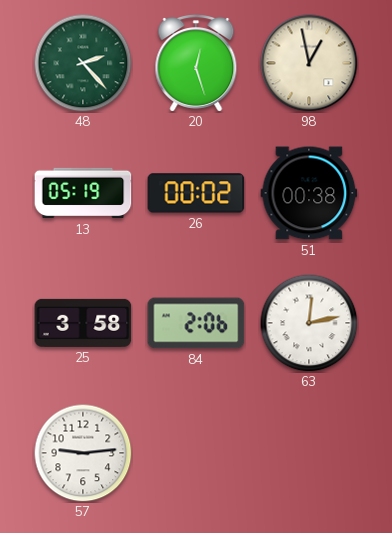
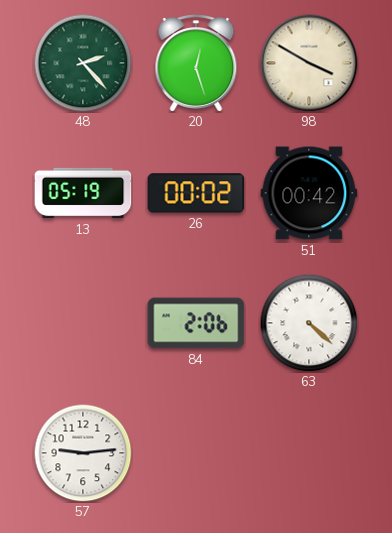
98: 12:58 -> 3:50 (309, 63)
51: 00:38 -> 00:42 (309, 193)
25: 3:58 -> none (83, 323)
63: 12:13 -> 4:22 (309, 323)
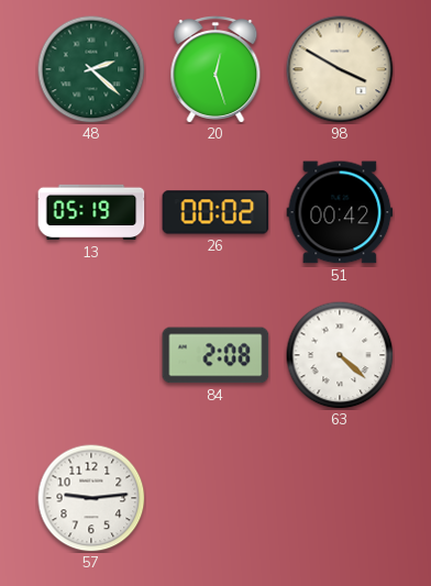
48: 2:23 -> 2:22 (91, 69)
84: 2:06 -> 2:08 (215, 355)
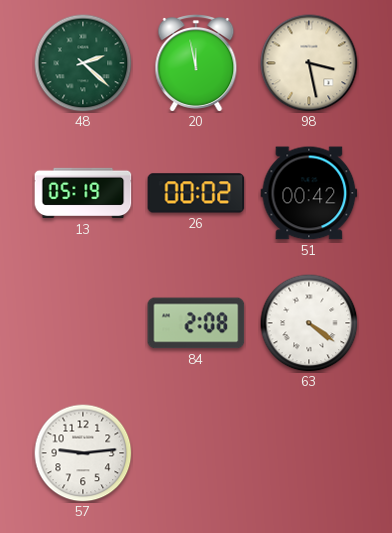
20: 12:27 -> 11:58 (196, 64)
98: 3:50 -> 3:28 (309, 63)
63: 4:22 -> 4:21 (309, 323)
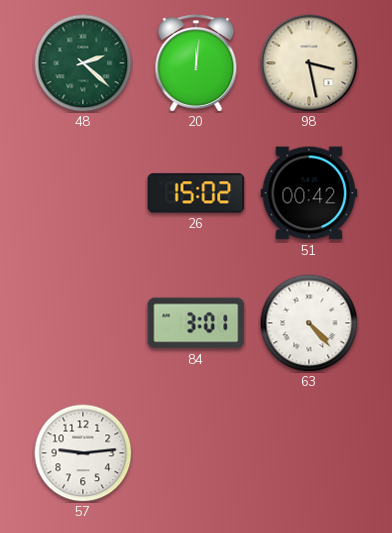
20: 11:58 -> 12:01 (196, 64)
13: 05:19 -> none (83, 193)
26: 00:02 -> 15:02 (196, 193)
84: 2:08 -> 3:01 (196, 323)
63: 4:21 -> 4:23 (309, 323)
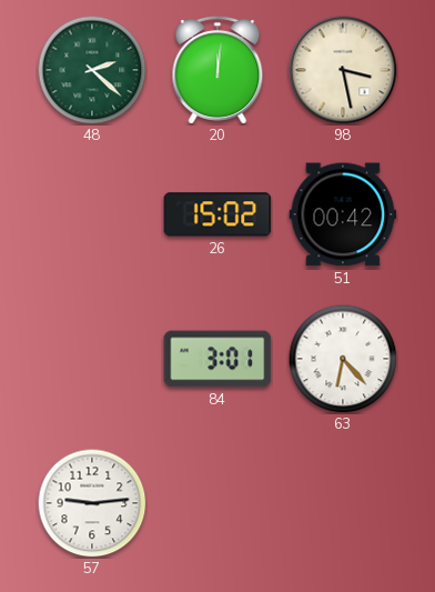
63: 4:23 -> 6:23 (343, 359)
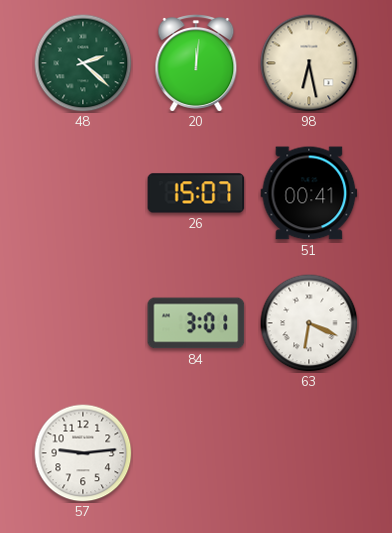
98: 3:28 -> 6:28 (309, 63)
26: 15:02 -> 15:07 (196, 193)
51: 00:42 -> 00:41 (309, 193)
63: 6:23 -> 6:19 (309, 323)
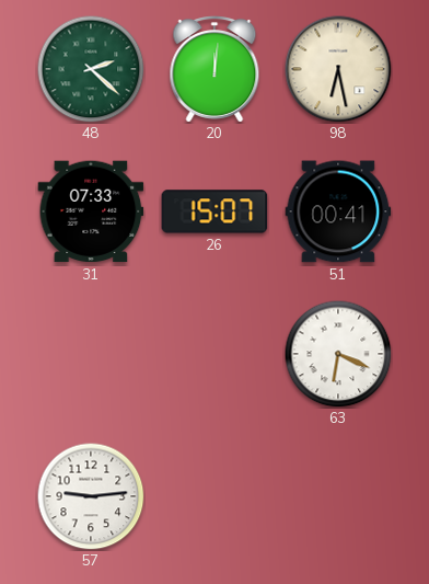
31: none -> 07:33 (91, 211)
84: 3:01 -> none (196, 323)
